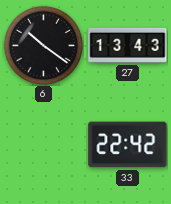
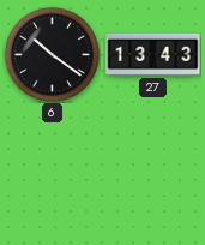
33: 22:42 -> none (128, 145)
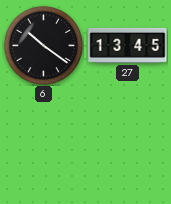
27: 13:43 -> 13:45 (128, 45)
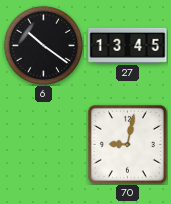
70: none -> 9:02 (127, 144)
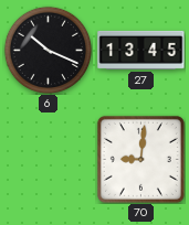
6: 10:21 -> 10:19 (48, 50)
70: 9:02 -> 9:01 (140, 159)
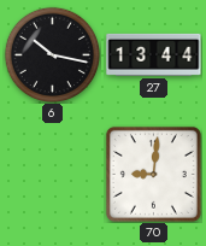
6: 10:19 -> 10:17 (52, 54)
27: 13:45 -> 13:44 (154, 54)
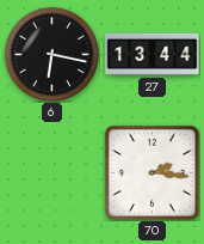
6: 10:17 -> 6:17 (51, 54)
70: 9:01 -> 2:16 (152, 172)
